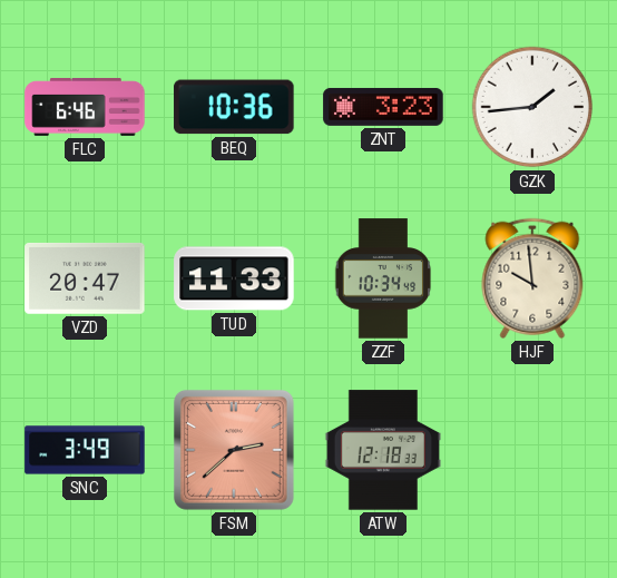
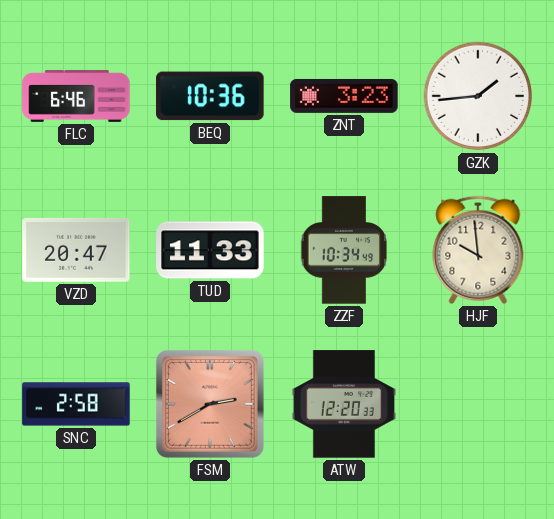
SNC: 3:49 -> 2:58 (76, 404)
FSM: 2:38 -> 2:40 (210, 404)
ATW: 12:18 -> 12:20 (344, 404)
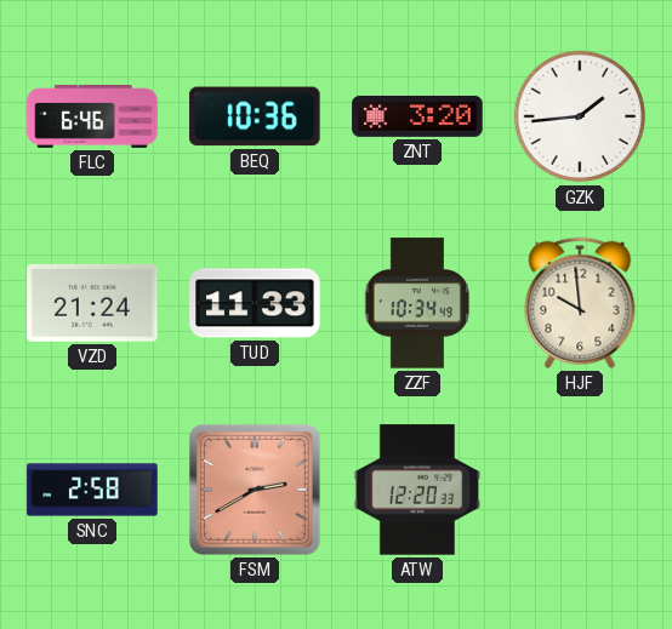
ZNT: 3:23 -> 3:20 (417, 116)
VZD: 20:47 -> 21:24 (92, 303)
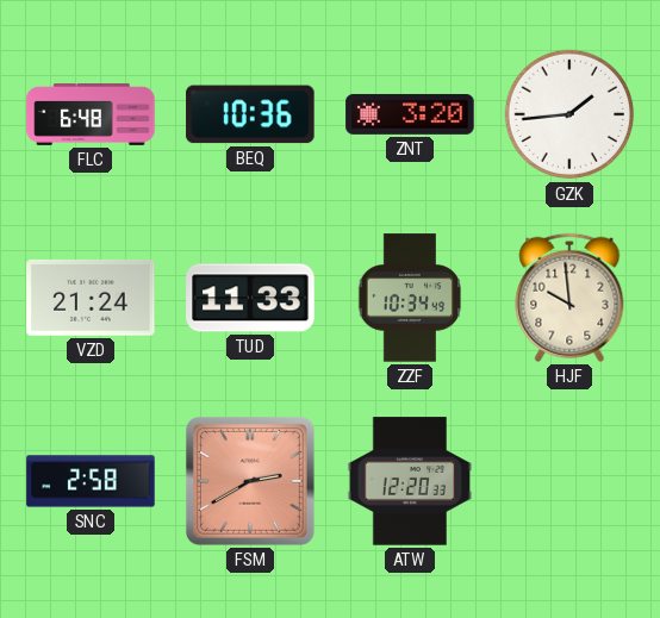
FLC: 6:46 -> 6:48 (91, 116)
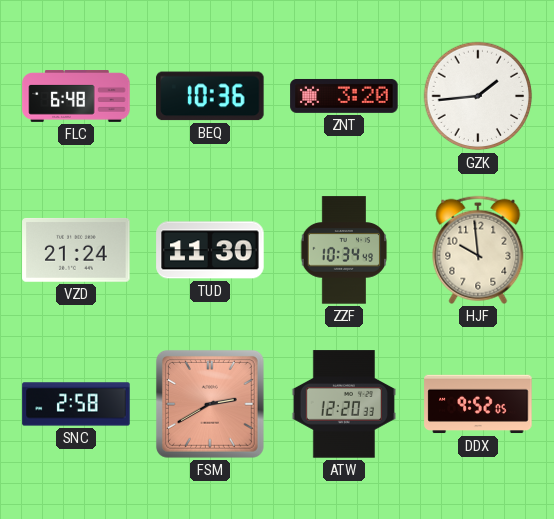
TUD: 11:33 -> 11:30 (210, 250)
DDX: none -> 9:52 (478, 404)
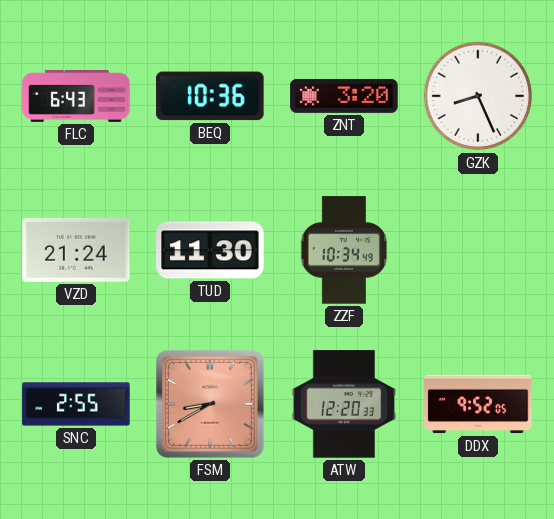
FLC: 6:48 -> 6:43 (76, 97)
GZK: 1:44 -> 8:26 (478, 96)
HJF: 9:59 -> none (478, 250)
SNC: 2:58 -> 2:55 (76, 404)
FSM: 2:40 -> 8:40 (210, 404)
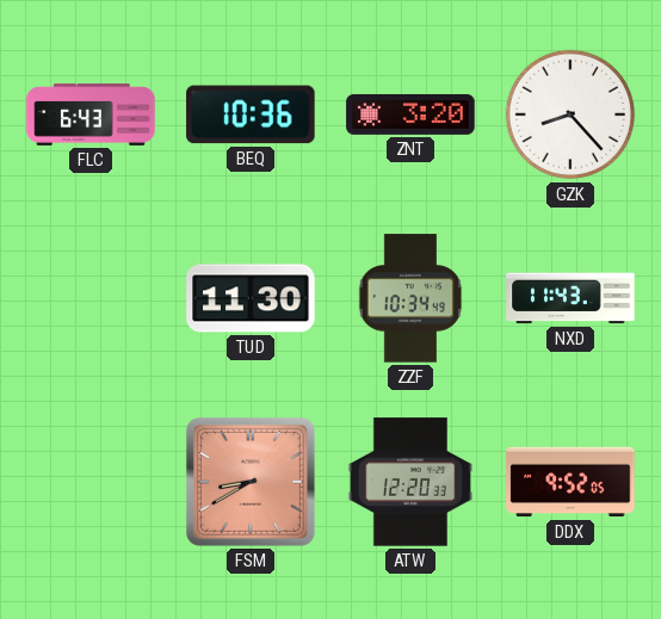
GZK: 8:26 -> 8:23 (570, 114)
VZD: 21:24 -> none (76, 250)
NXD: none -> 11:43 (570, 298)
SNC: 2:55 -> none (76, 404)
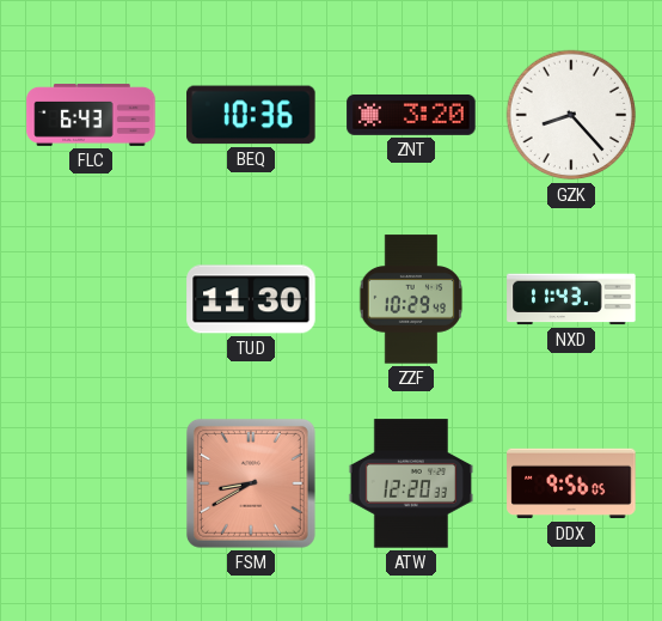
ZZF: 10:34 -> 10:29 (411, 299)
DDX: 9:52 -> 9:56 (571, 483)
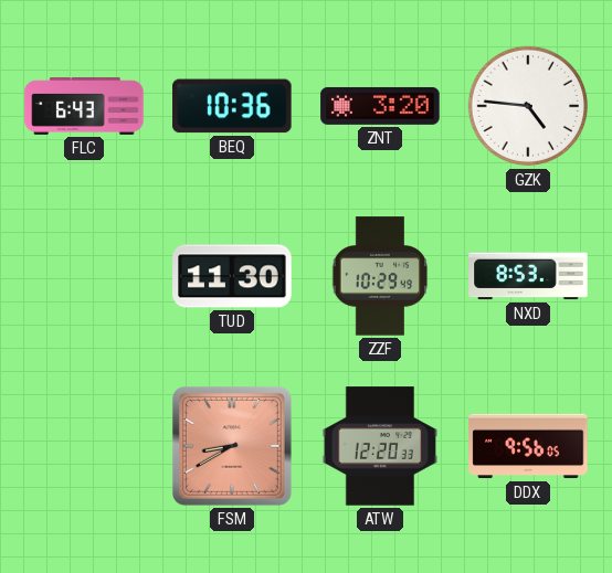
GZK: 8:23 -> 4:46 (528, 106)
NXD: 11:43 -> 8:53 (528, 276)
